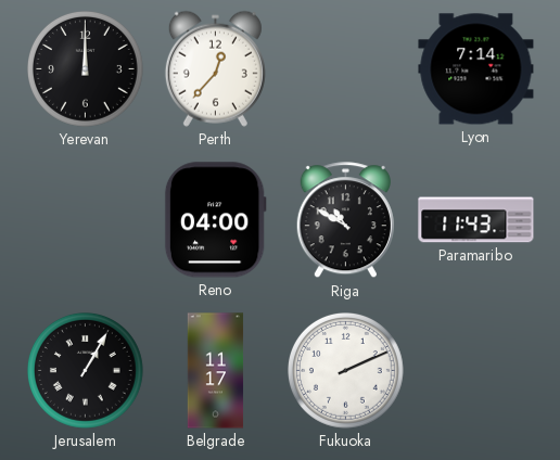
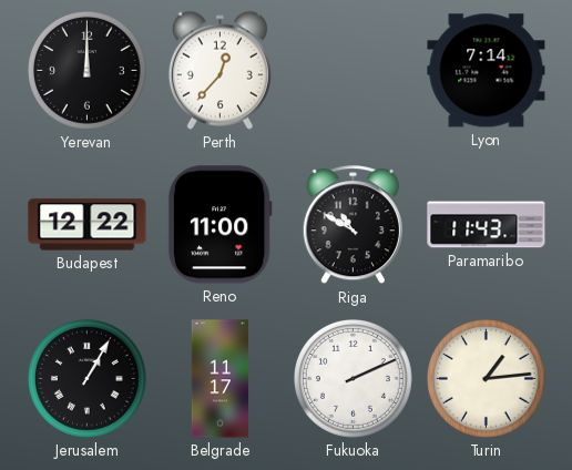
Budapest: none -> 12:22 (88, 225)
Reno: 04:00 -> 11:00 (219, 225)
Turin: none -> 1:14 (487, 379)
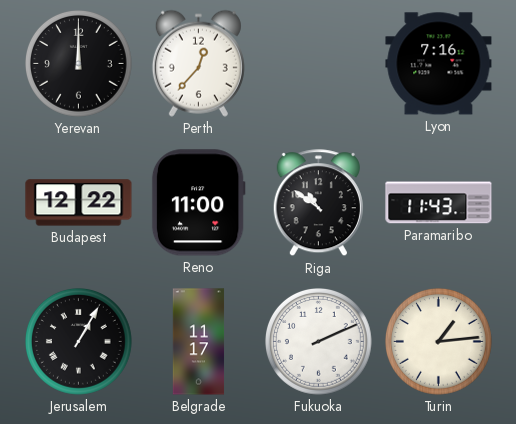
Lyon: 7:14 -> 7:16 (439, 64)
Riga: 10:50 -> 10:51 (318, 203)
